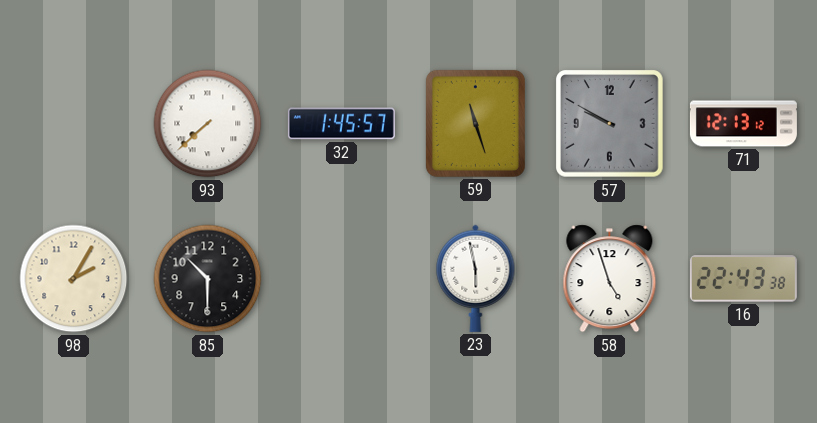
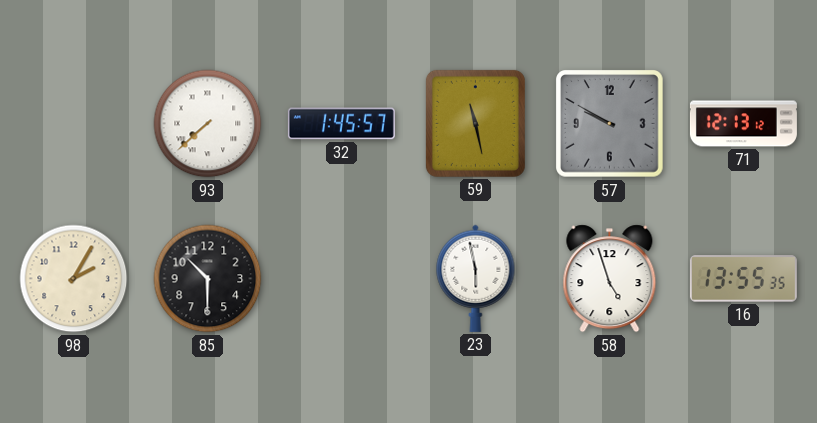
59: 11:27 -> 11:28 (475, 123)
16: 22:43 -> 13:55 (743, 279)
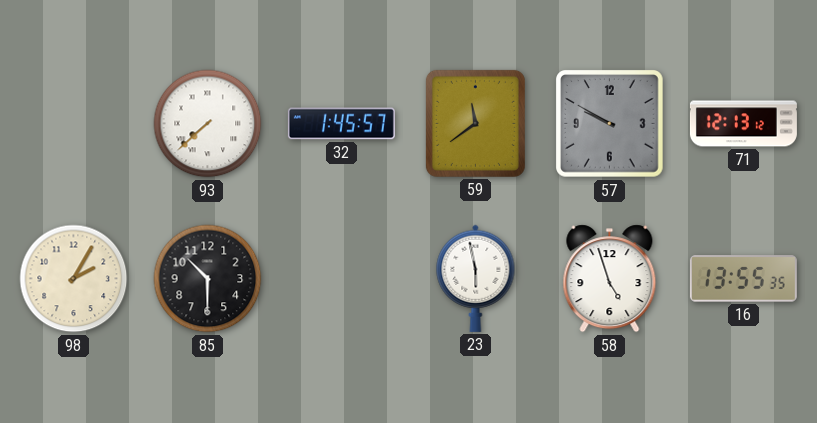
59: 11:28 -> 11:39 (475, 123)
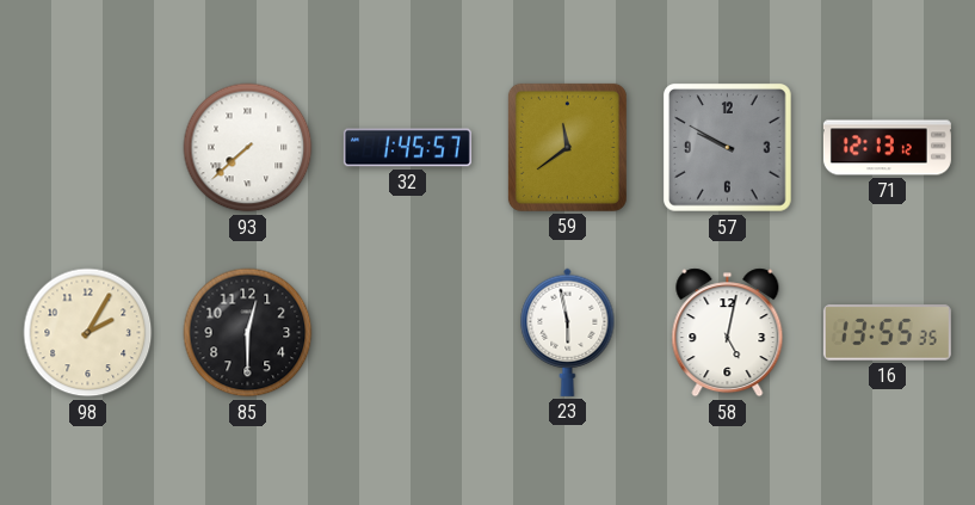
85: 10:30 -> 12:30 (248, 333)
58: 4:57 -> 5:02 (728, 333)
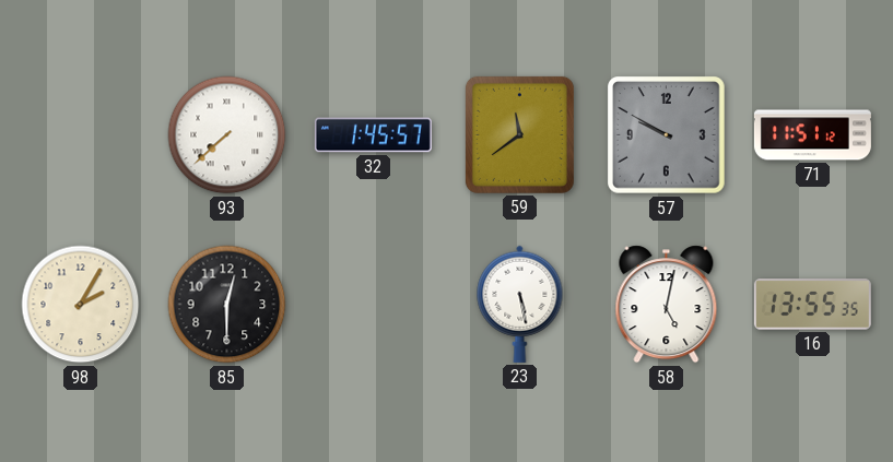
71: 12:13 -> 11:51 (812, 135)
23: 5:58 -> 5:28 (520, 304)
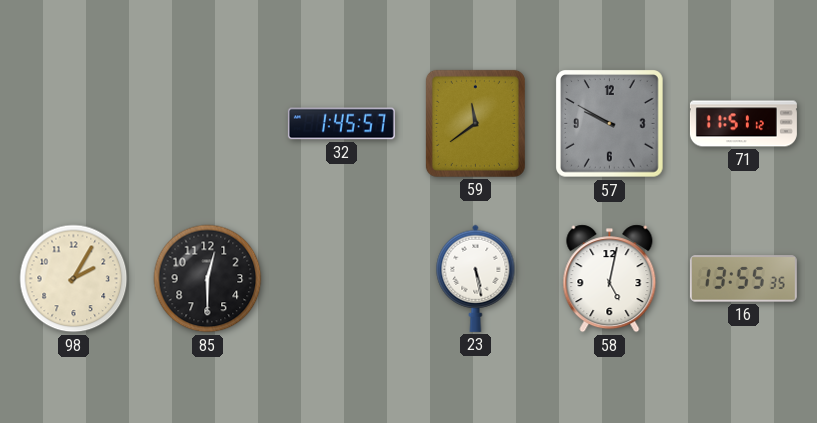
93: 7:38 -> none (227, 135)
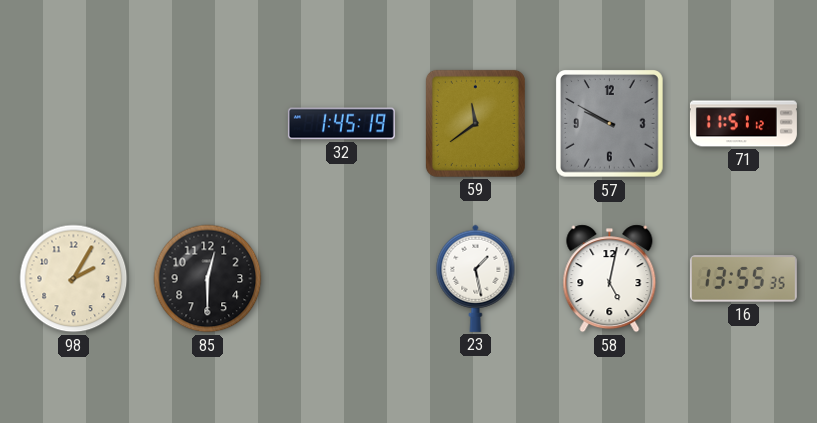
32: 1:45:57 -> 1:45:19 (341, 124)
23: 5:28 -> 1:28 (476, 278)
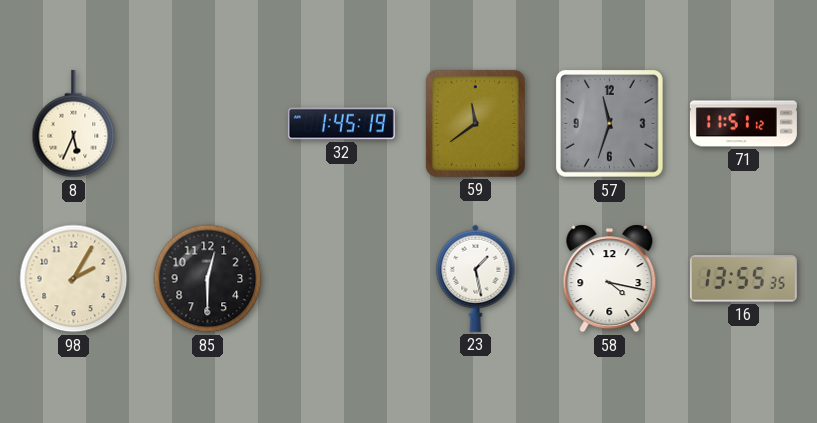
8: none -> 5:34 (74, 124)
57: 9:50 -> 11:33 (610, 124)
58: 5:02 -> 4:17 (610, 279)
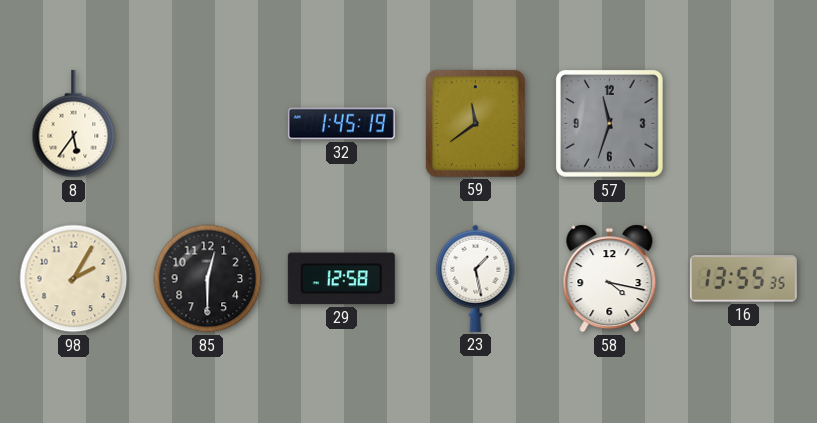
8: 5:34 -> 5:36 (74, 124)
71: 11:51 -> none (743, 124)
29: none -> 12:58 (341, 279)
